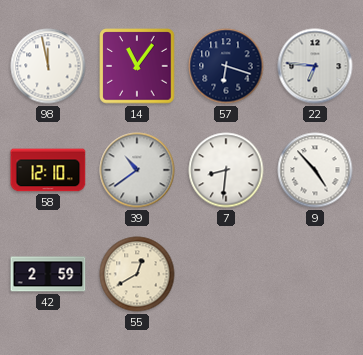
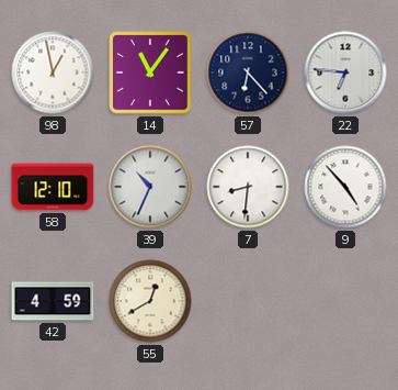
98: 11:58 -> 12:58 (53, 73)
57: 6:18 -> 6:23 (248, 73)
39: 10:39 -> 10:34 (150, 187)
42: 2:59 -> 4:59 (53, 301)
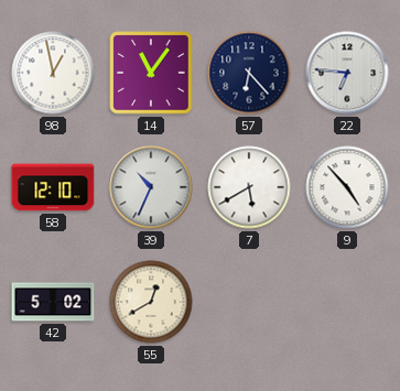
7: 8:31 -> 5:40 (249, 187)
42: 4:59 -> 5:02 (53, 302)
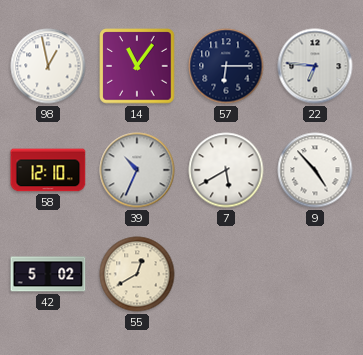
57: 6:23 -> 6:15 (226, 66)
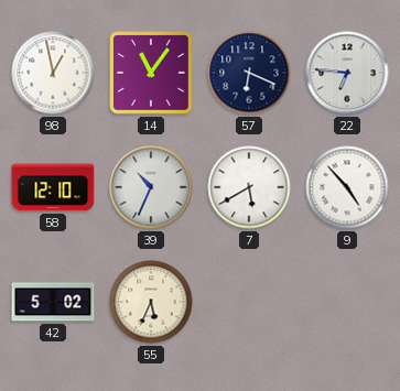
57: 6:15 -> 6:19 (249, 73)
55: 12:40 -> 5:34 (151, 302)
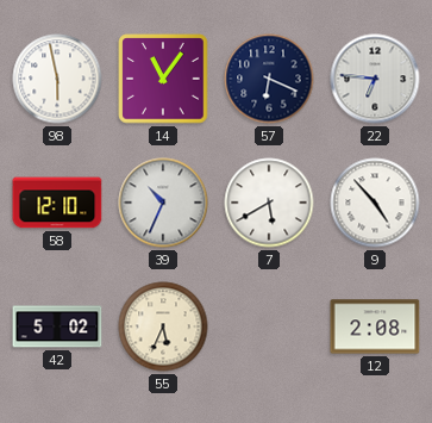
98: 12:58 -> 5:58 (57, 79)
12: none -> 2:08 (375, 326)
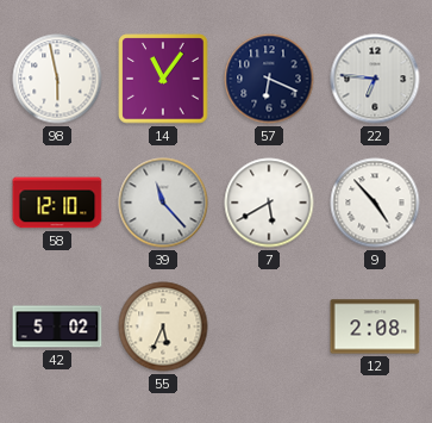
39: 10:34 -> 11:23 (163, 203)
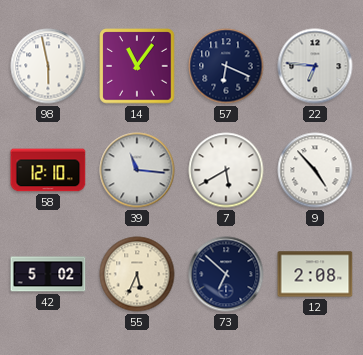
39: 11:23 -> 11:16 (137, 170)
73: none -> 6:52 (226, 274)
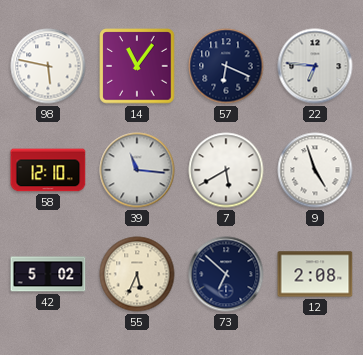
98: 5:58 -> 5:47 (48, 66)
9: 4:53 -> 4:57 (315, 170)
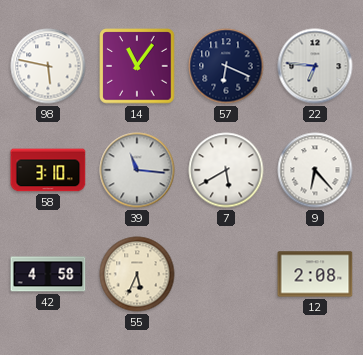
58: 12:10 -> 3:10 (48, 170)
9: 4:57 -> 6:23 (315, 170)
42: 5:02 -> 4:58 (48, 274)
73: 6:52 -> none (226, 274)
